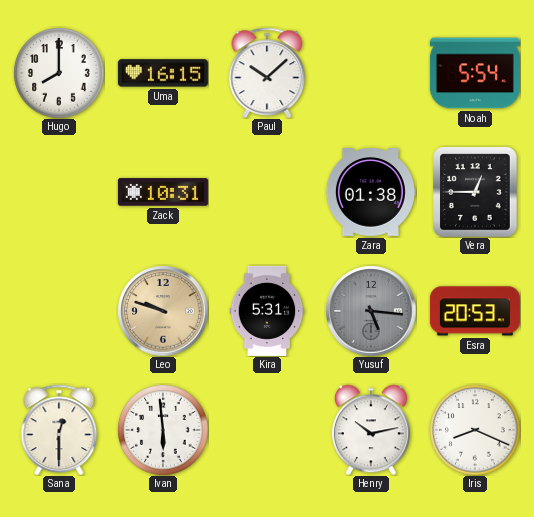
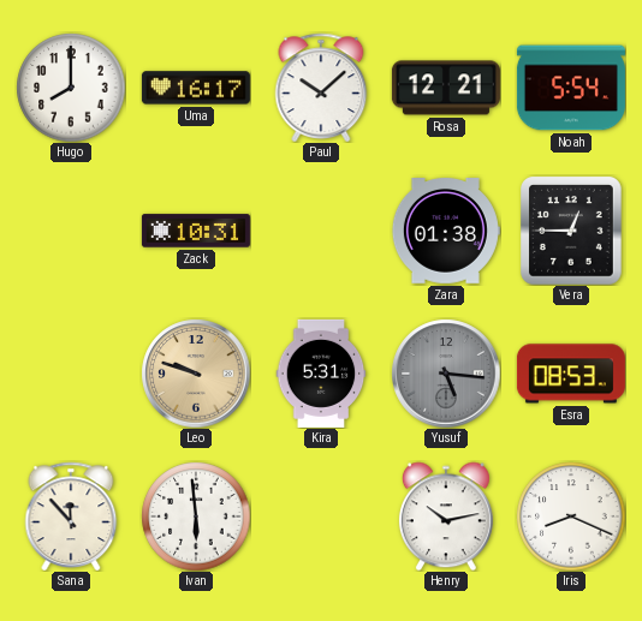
Uma: 16:15 -> 16:17 (196, 88)
Rosa: none -> 12:21 (446, 88)
Esra: 20:53 -> 08:53 (571, 374)
Sana: 12:30 -> 11:53 (71, 515)
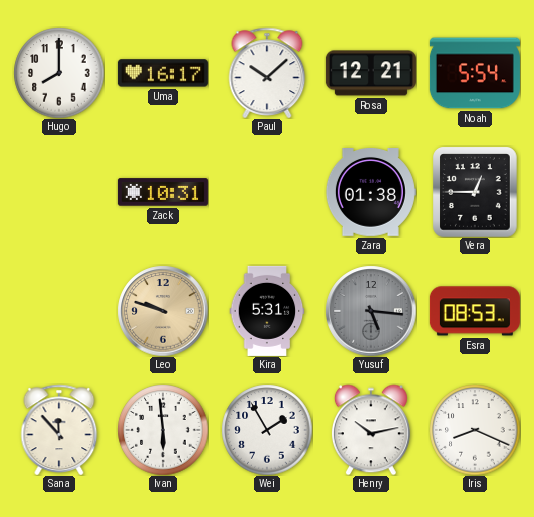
Wei: none -> 1:55 (267, 430)
